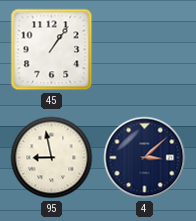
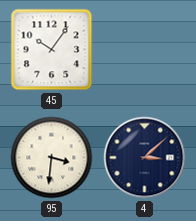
45: 1:06 -> 10:06 (52, 50)
95: 8:58 -> 3:31 (52, 158)
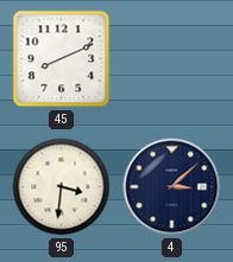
45: 10:06 -> 8:11 (62, 59)
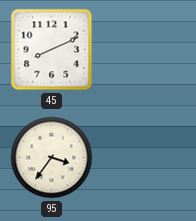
95: 3:31 -> 3:36 (52, 158)
4: 3:08 -> none (172, 187)
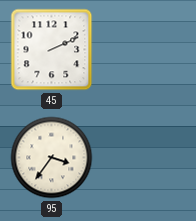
45: 8:11 -> 2:11 (52, 50)
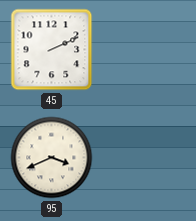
95: 3:36 -> 3:41 (52, 158)
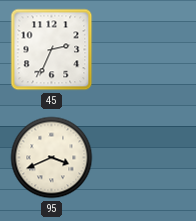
45: 2:11 -> 2:34 (52, 50)
